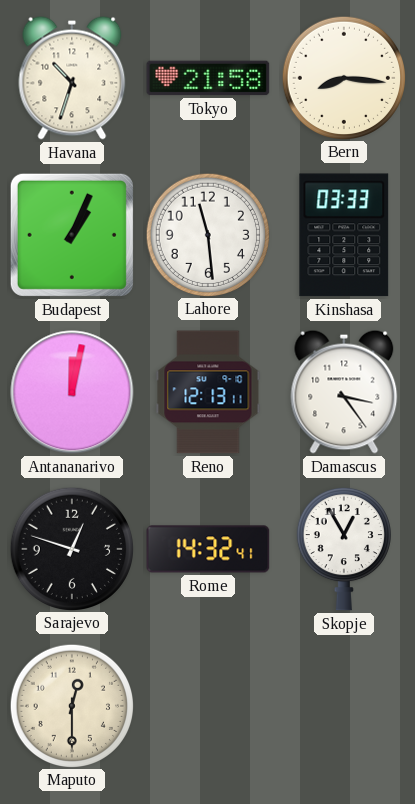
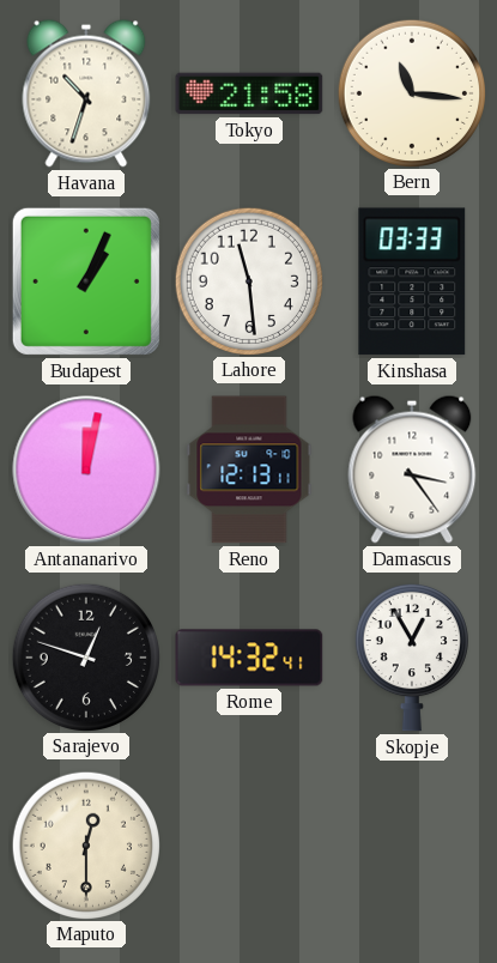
Bern: 8:16 -> 11:16 (411, 92)
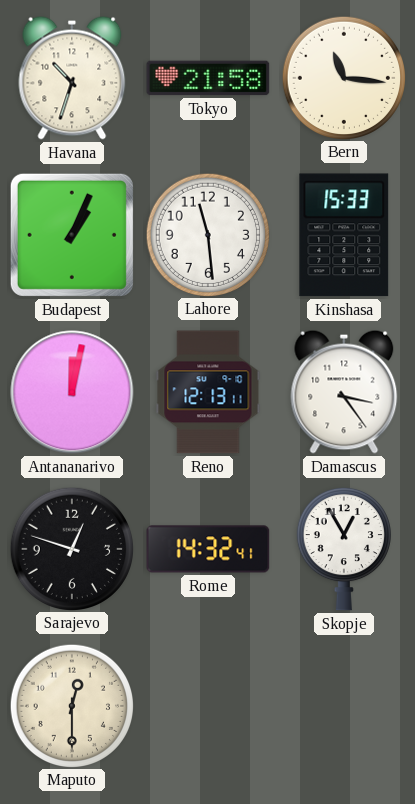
Kinshasa: 03:33 -> 15:33 (344, 235)
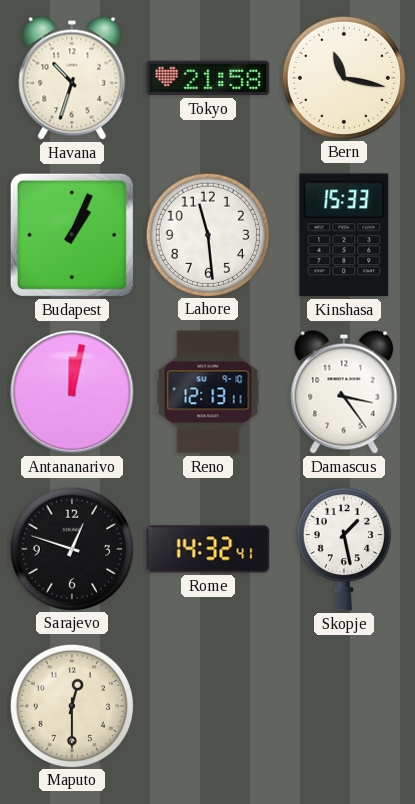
Bern: 11:16 -> 11:17 (343, 77)
Skopje: 12:55 -> 1:28 (344, 549)
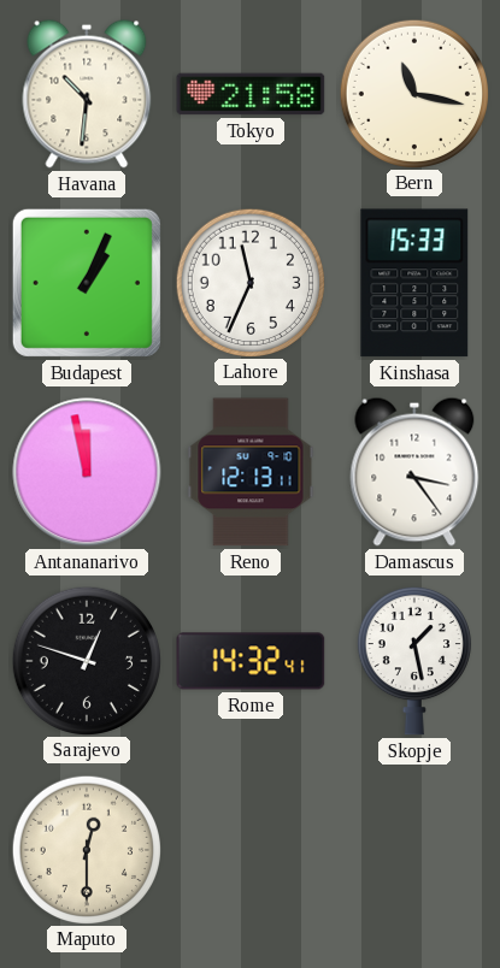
Havana: 10:33 -> 10:31 (87, 94)
Lahore: 11:29 -> 11:34 (249, 282)
Antananarivo: 12:02 -> 11:58 (87, 472)
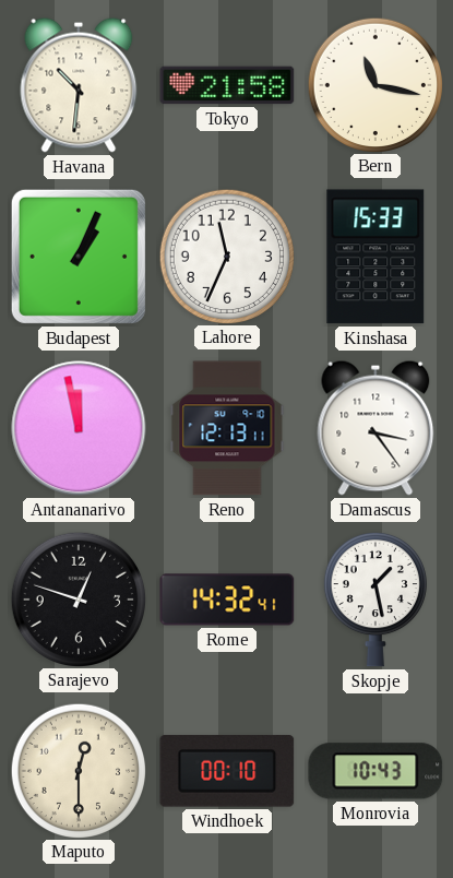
Windhoek: none -> 00:10 (227, 771)
Monrovia: none -> 10:43 (375, 771)
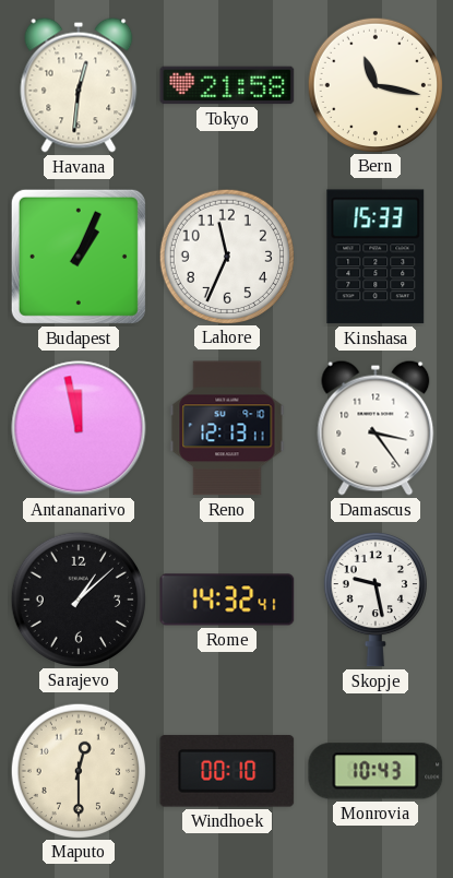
Havana: 10:31 -> 12:31 (79, 85)
Sarajevo: 12:48 -> 1:08 (78, 598)
Skopje: 1:28 -> 9:28 (375, 600)
